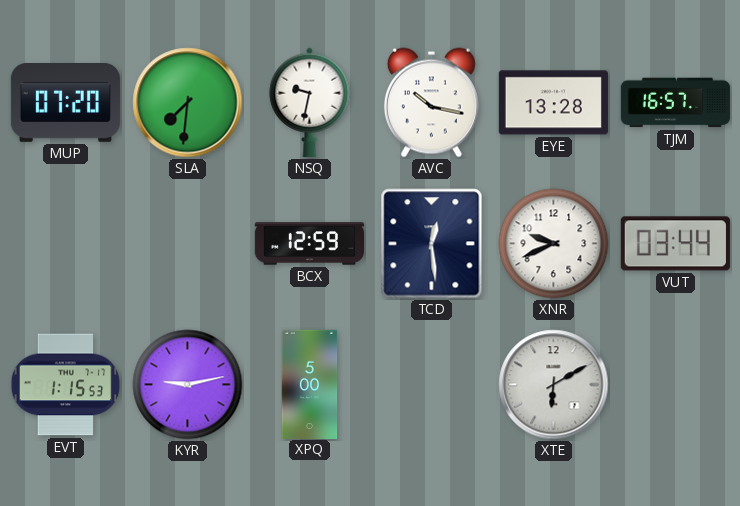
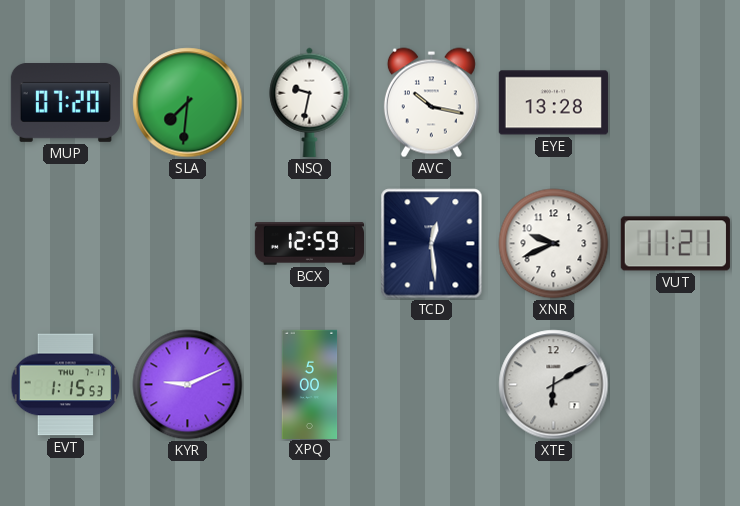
TJM: 16:57 -> none (675, 103)
VUT: 03:44 -> 11:21 (675, 244)
KYR: 9:13 -> 9:11 (188, 385)
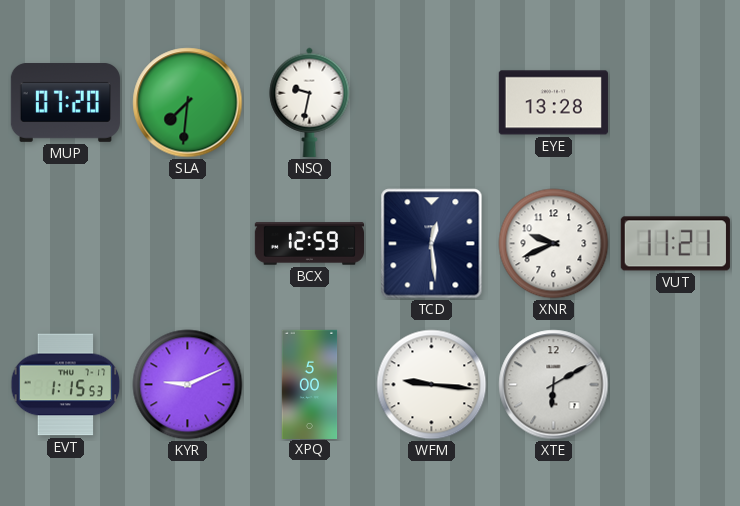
AVC: 10:17 -> none (431, 103)
WFM: none -> 9:16 (432, 385)
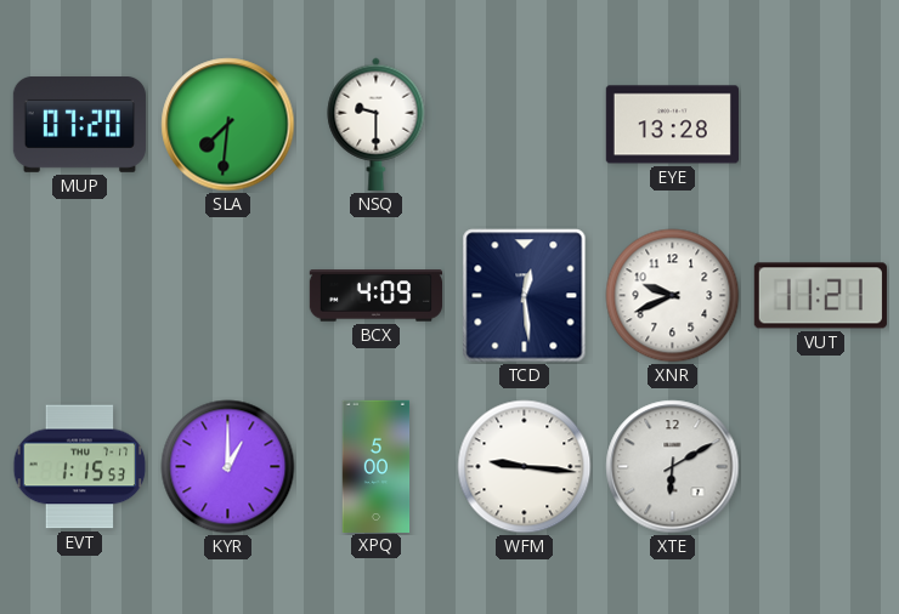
NSQ: 9:32 -> 9:30 (377, 124)
BCX: 12:59 -> 4:09 (375, 296)
KYR: 9:11 -> 1:00 (228, 467)
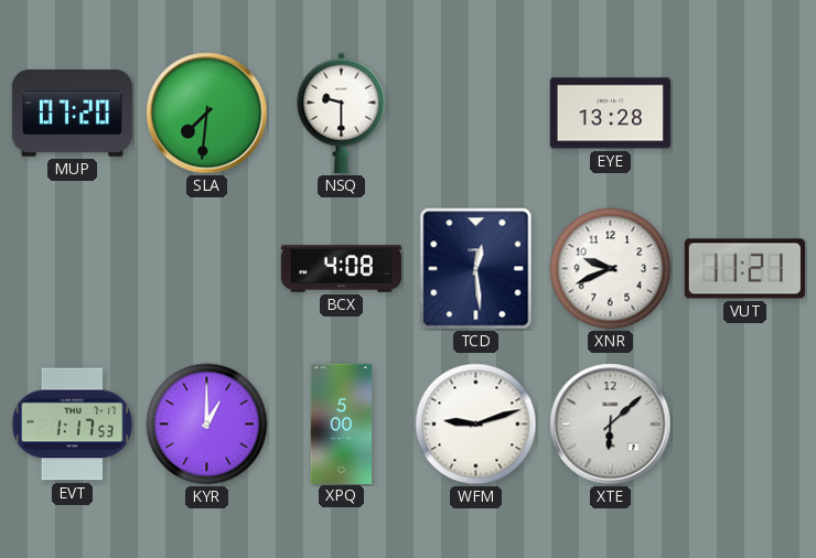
BCX: 4:09 -> 4:08 (341, 269)
EVT: 1:15 -> 1:17 (73, 425)
WFM: 9:16 -> 9:12 (476, 425)
XTE: 6:10 -> 6:08 (611, 425)
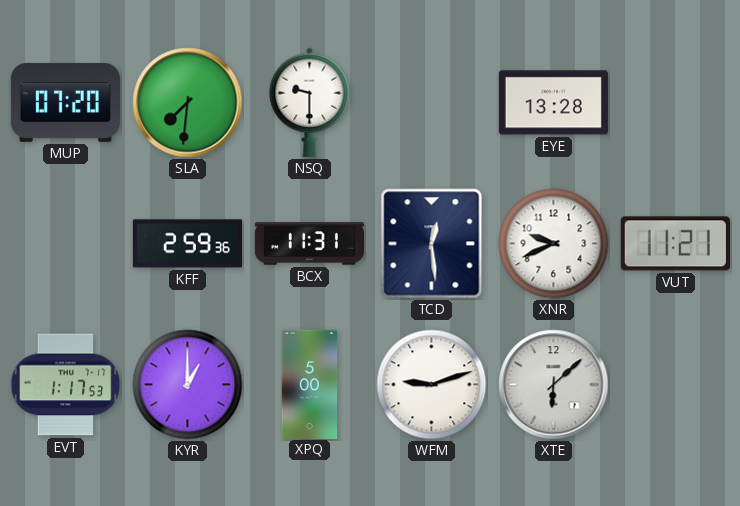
KFF: none -> 2:59 (187, 244)
BCX: 4:08 -> 11:31 (309, 244)
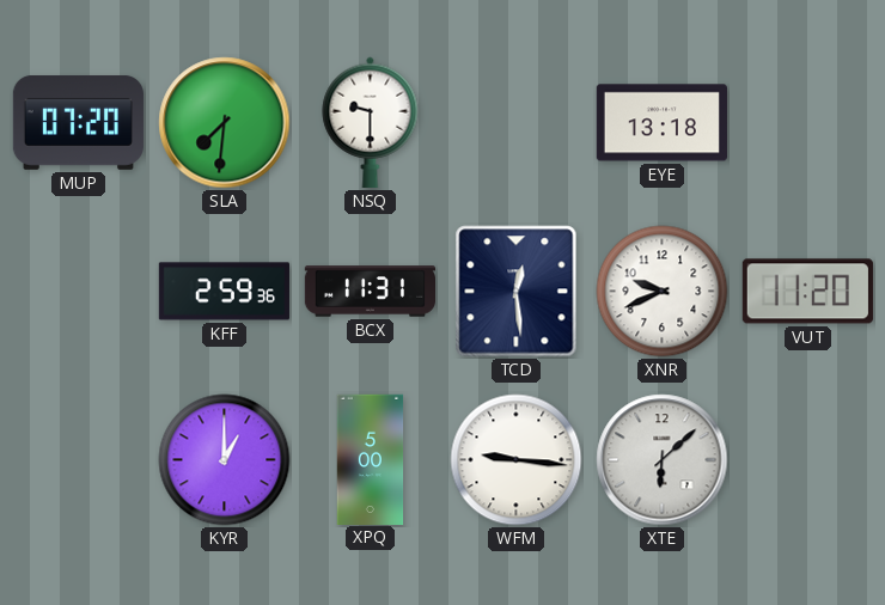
EYE: 13:28 -> 13:18 (661, 123)
VUT: 11:21 -> 11:20 (807, 292)
EVT: 1:17 -> none (66, 385)
WFM: 9:12 -> 9:16 (517, 460)
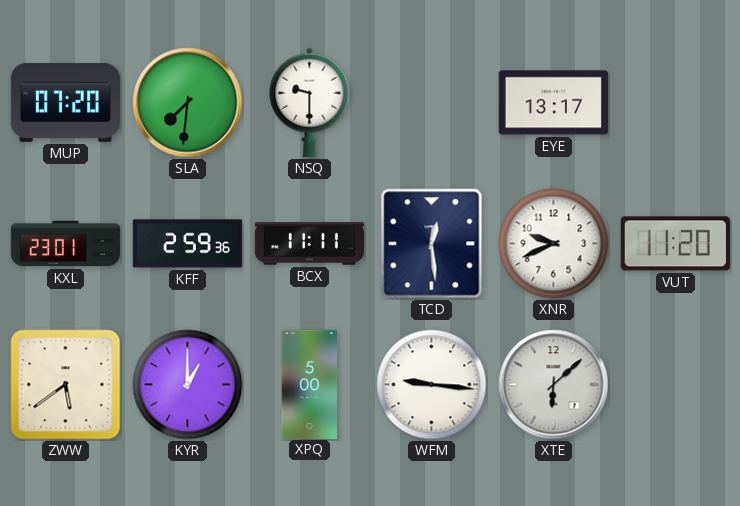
EYE: 13:18 -> 13:17 (553, 103)
KXL: none -> 23:01 (65, 244)
BCX: 11:31 -> 11:11 (309, 244)
ZWW: none -> 5:39 (66, 385)
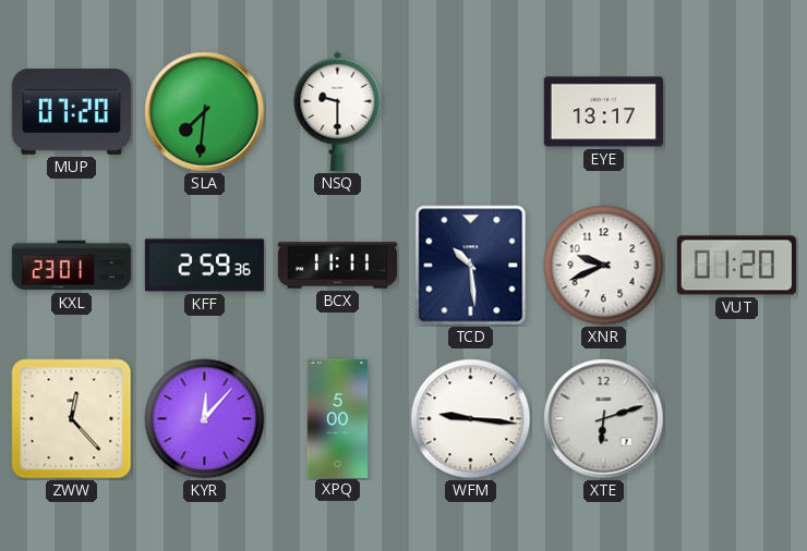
TCD: 12:29 -> 10:29 (471, 266)
VUT: 11:20 -> 01:20 (736, 266)
ZWW: 5:39 -> 12:23 (72, 419)
KYR: 1:00 -> 12:07 (205, 419)
XTE: 6:08 -> 6:12 (604, 419)
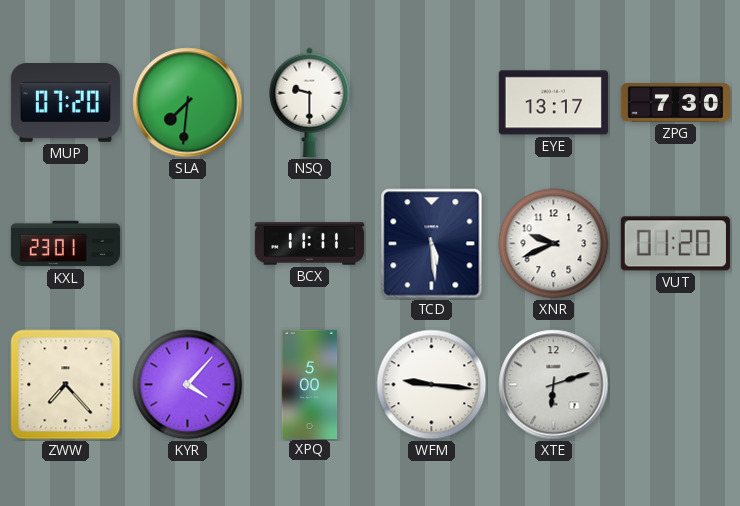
ZPG: none -> 7:30 (675, 103)
KFF: 2:59 -> none (204, 266)
TCD: 10:29 -> 5:29 (432, 244)
ZWW: 12:23 -> 7:23 (66, 385)
KYR: 12:07 -> 4:07 (188, 385)
